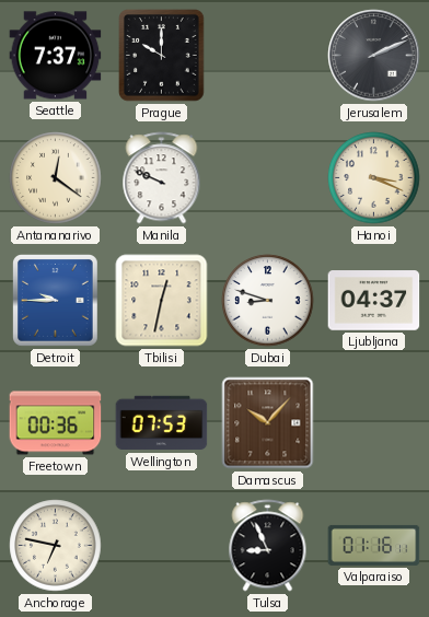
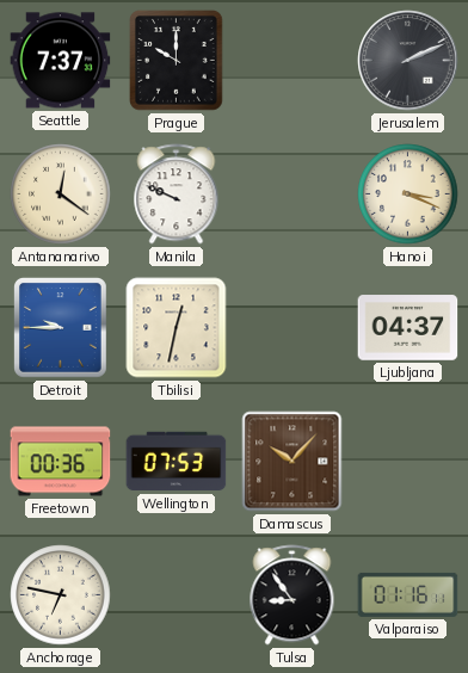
Dubai: 8:48 -> none (268, 301)
Tulsa: 8:56 -> 8:54 (292, 595)
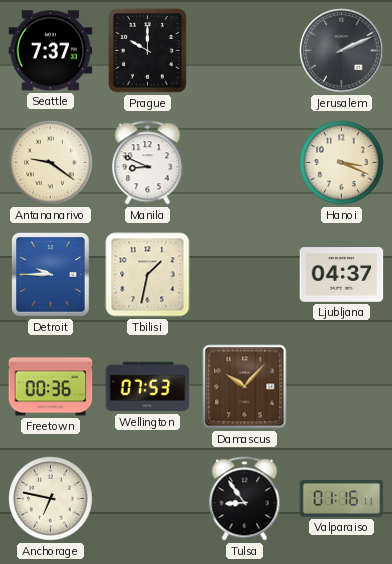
Antananarivo: 12:21 -> 9:21 (51, 163)
Manila: 9:49 -> 8:49 (148, 163)
Tbilisi: 12:32 -> 1:32 (148, 275)
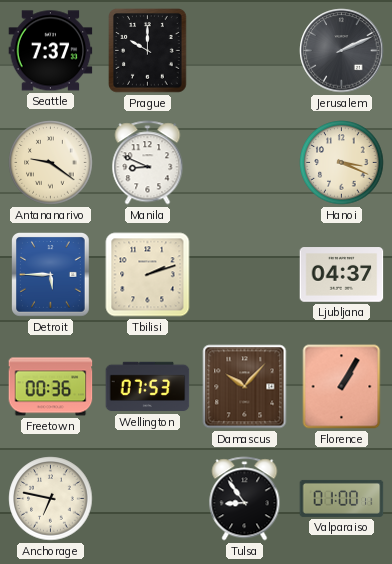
Detroit: 9:45 -> 5:45 (51, 275)
Tbilisi: 1:32 -> 2:12 (148, 275)
Florence: none -> 1:05 (342, 387)
Valparaiso: 01:16 -> 01:00 (342, 498)
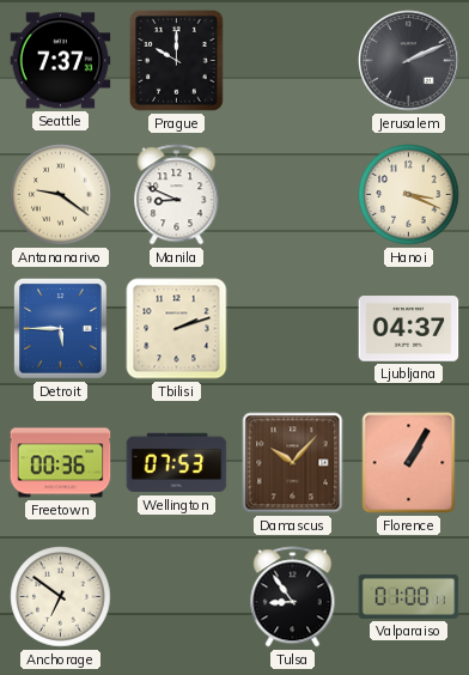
Anchorage: 6:47 -> 6:51 (61, 597)
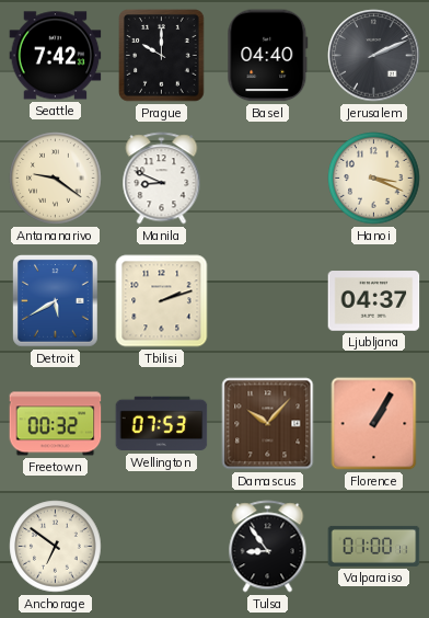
Seattle: 7:37 -> 7:42 (56, 56)
Basel: none -> 04:40 (268, 56)
Detroit: 5:45 -> 5:40 (56, 301)
Freetown: 00:36 -> 00:32 (56, 424)
